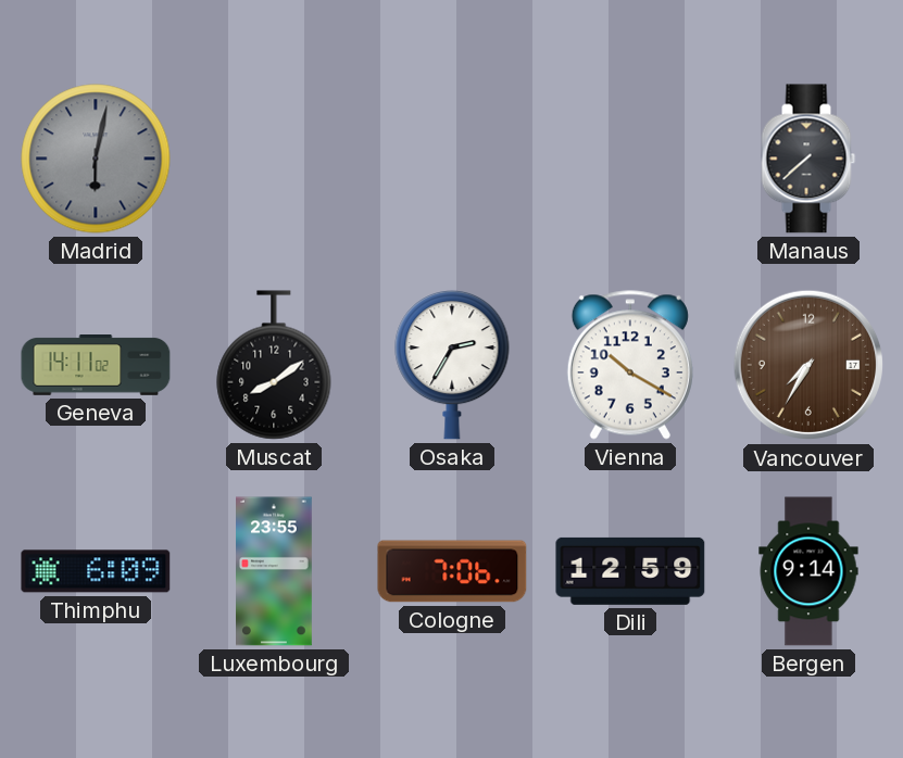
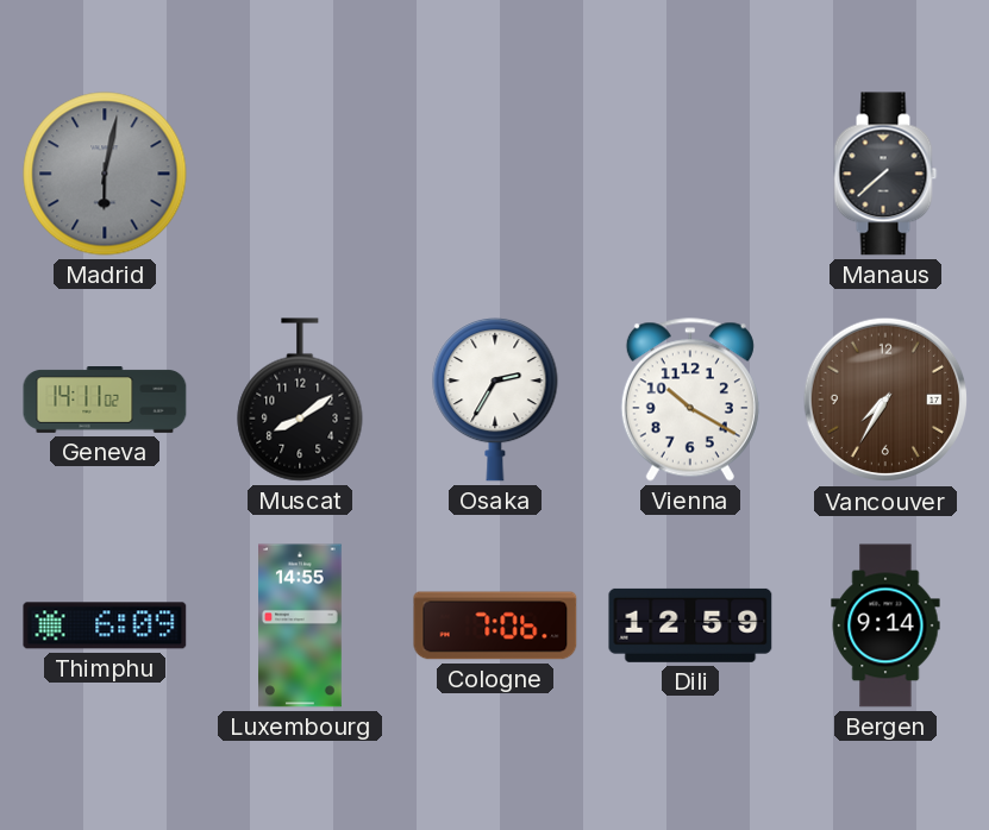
Luxembourg: 23:55 -> 14:55 (301, 625)
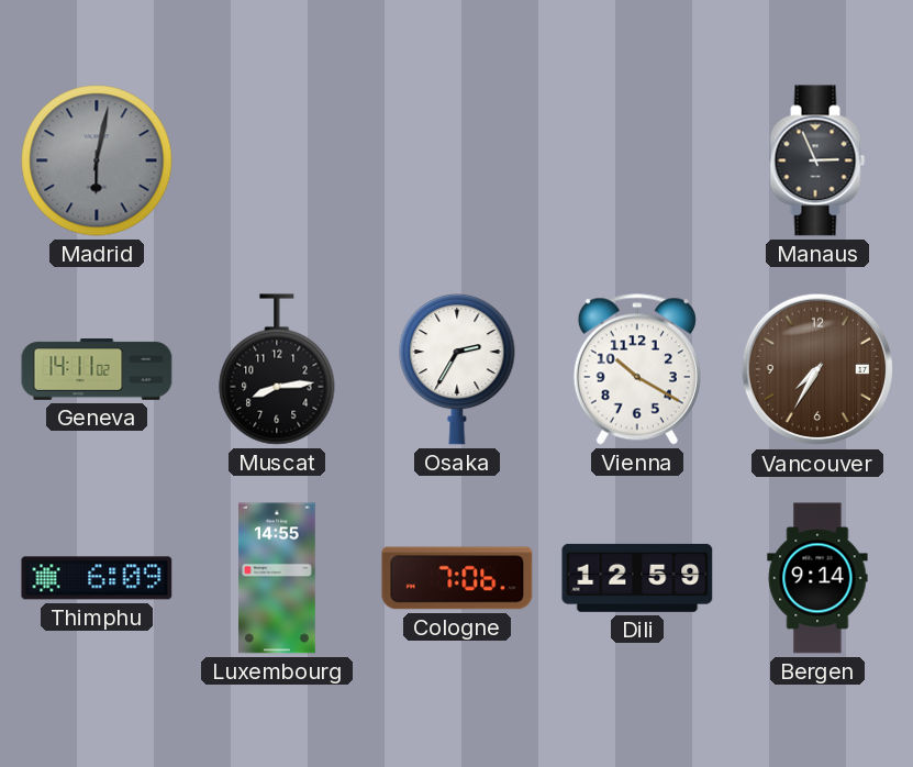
Manaus: 7:38 -> 2:56 (817, 160)
Muscat: 8:09 -> 8:14 (277, 369)
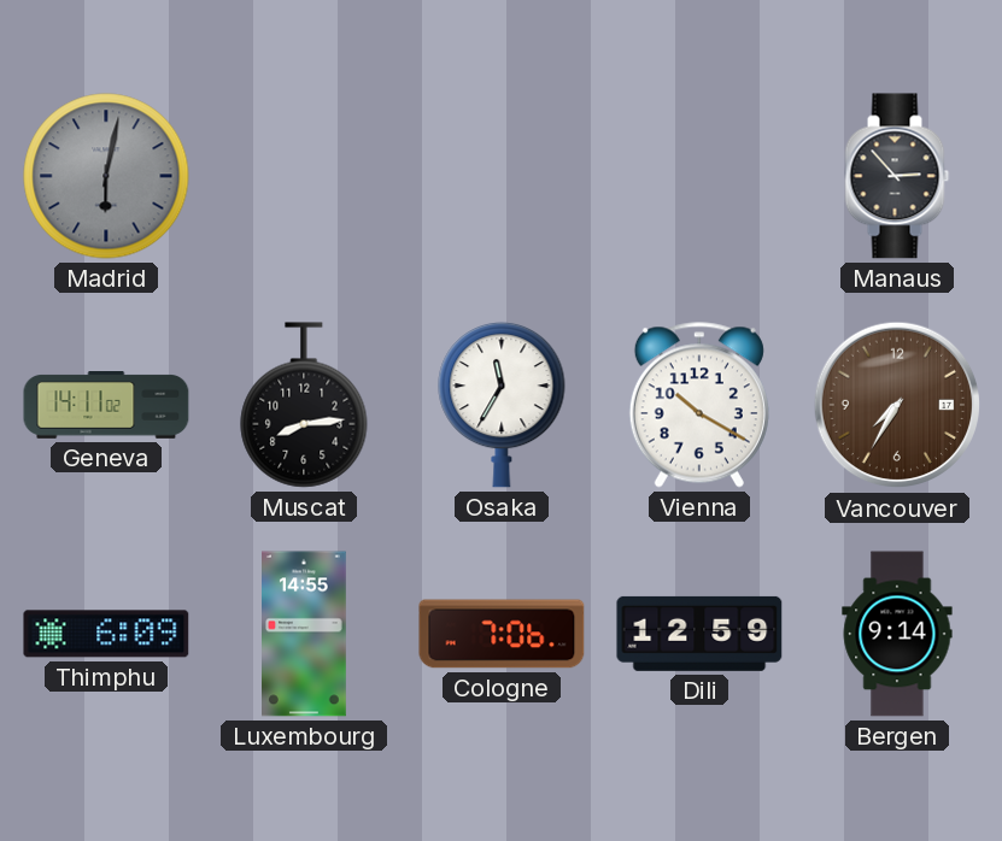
Manaus: 2:56 -> 2:53 (897, 176)
Osaka: 2:35 -> 11:35 (502, 405)
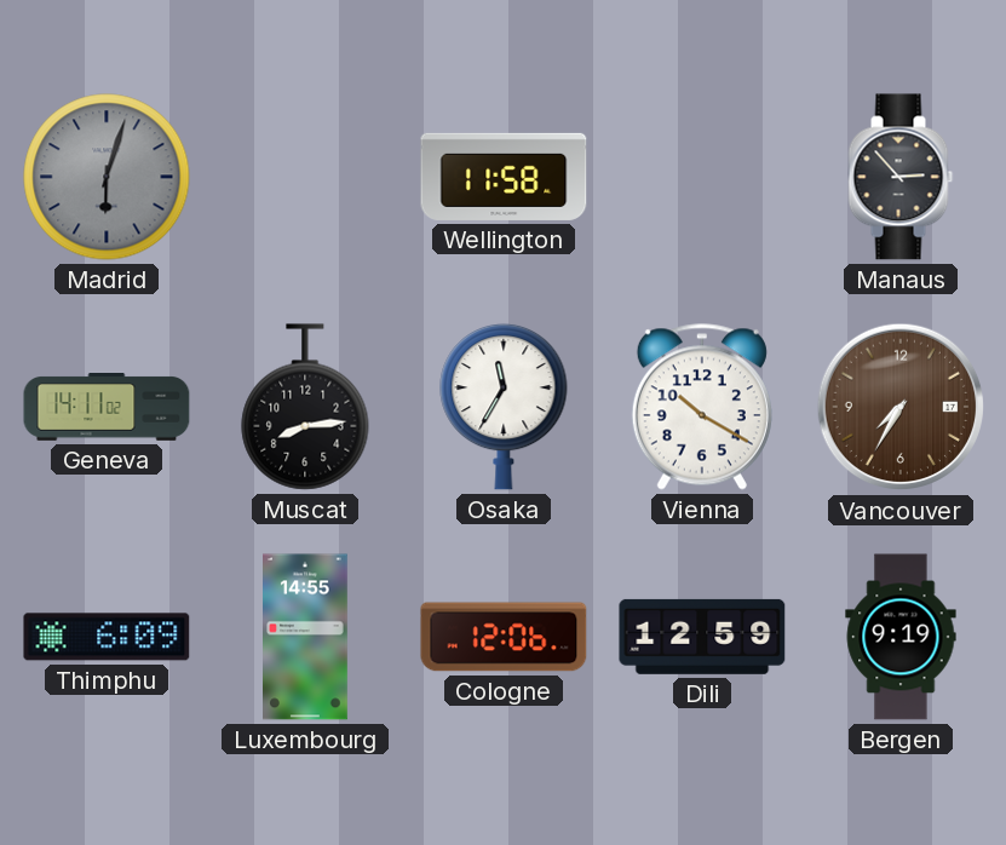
Madrid: 6:02 -> 6:03 (107, 177)
Wellington: none -> 11:58 (504, 177)
Cologne: 7:06 -> 12:06 (504, 637)
Bergen: 9:14 -> 9:19 (901, 637)
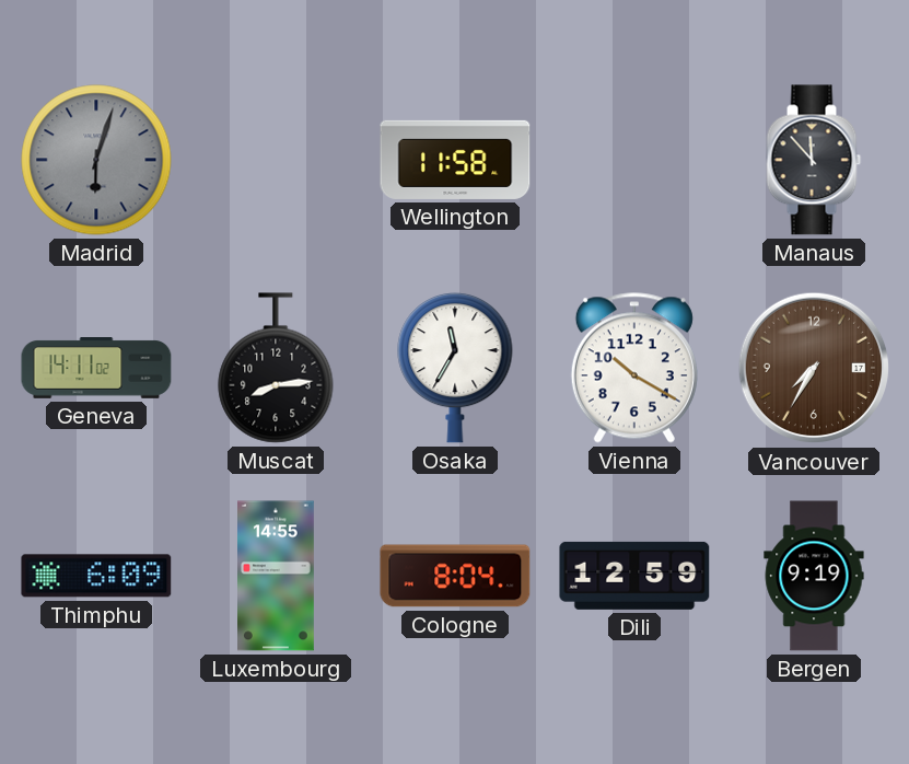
Manaus: 2:53 -> 11:53 (814, 160)
Cologne: 12:06 -> 8:04 (455, 576)
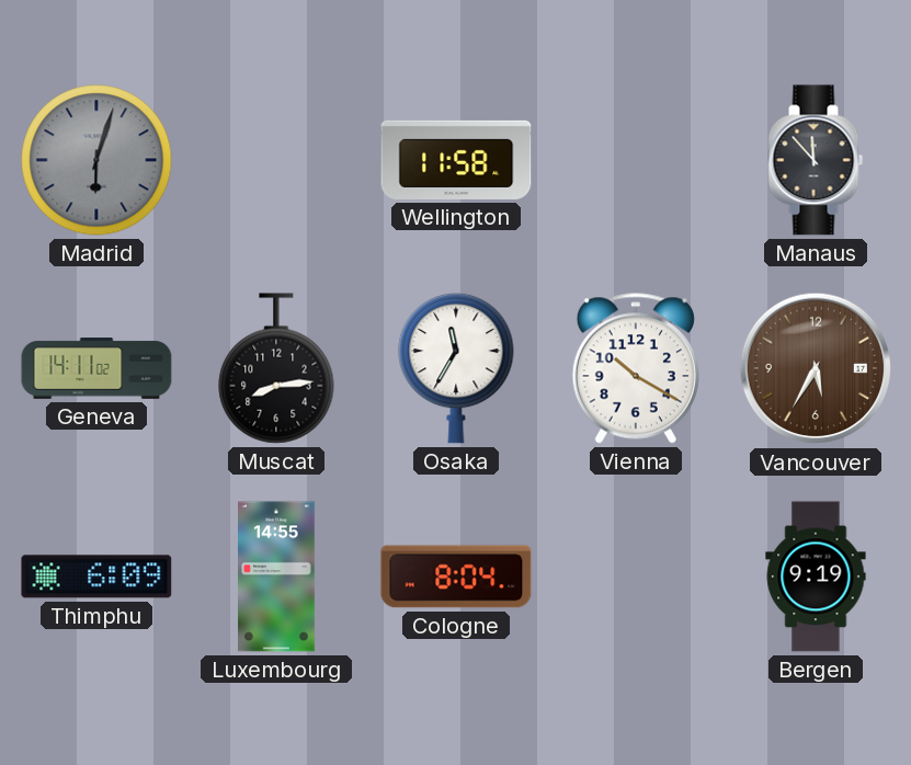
Vancouver: 7:35 -> 5:35 (816, 368)
Dili: 12:59 -> none (634, 576)
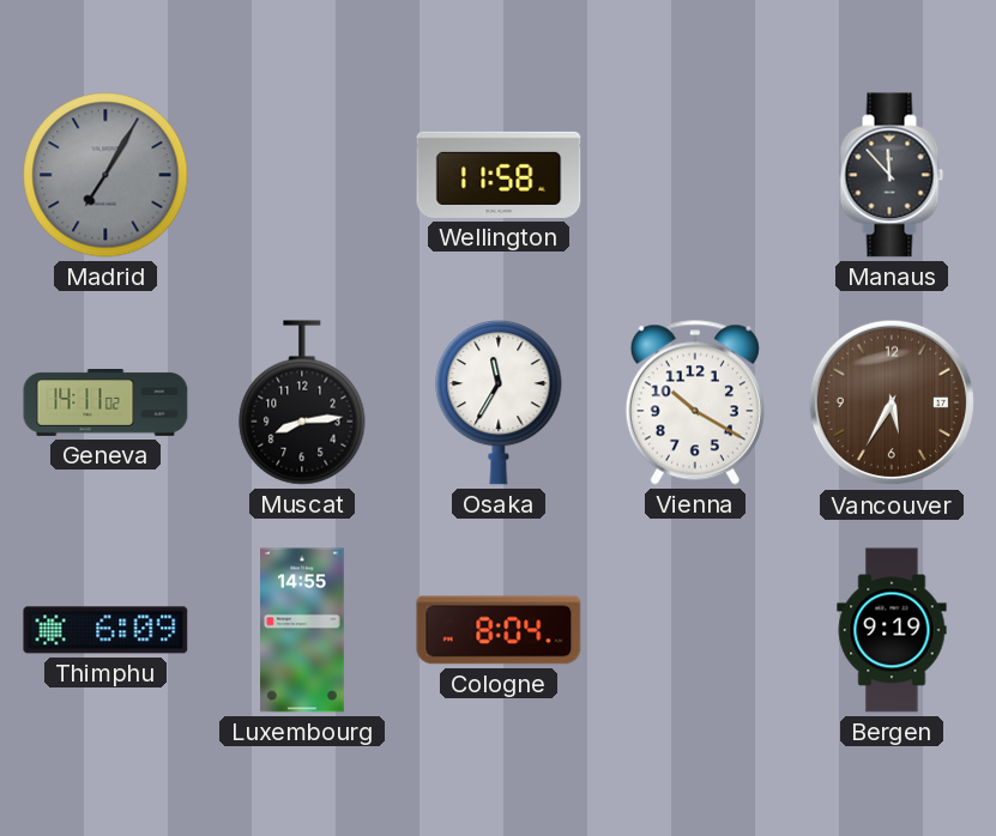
Madrid: 6:03 -> 7:05 (105, 175)
